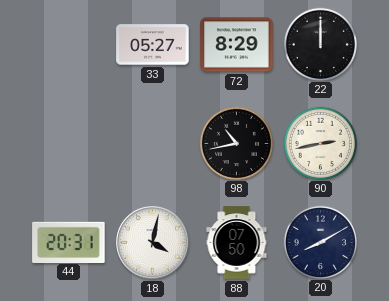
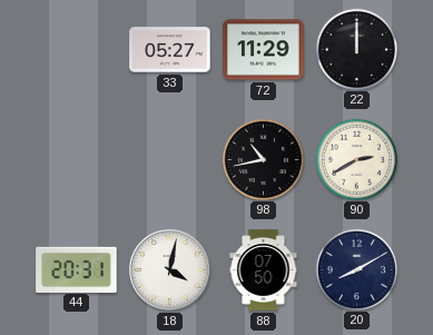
72: 8:29 -> 11:29 (264, 50)
90: 2:43 -> 2:40 (356, 159)
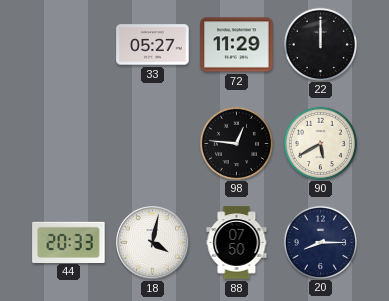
98: 10:43 -> 12:46 (236, 143)
90: 2:40 -> 5:40 (320, 143)
44: 20:31 -> 20:33 (69, 242)
20: 8:10 -> 8:15 (320, 242)
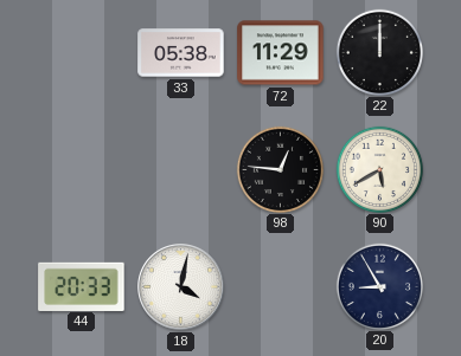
33: 05:27 -> 05:38 (181, 53)
88: 07:50 -> none (237, 243)
20: 8:15 -> 8:55 (379, 286)
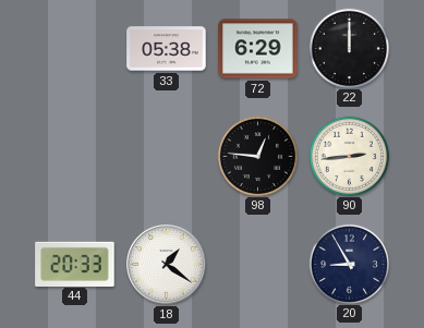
72: 11:29 -> 6:29 (258, 49)
90: 5:40 -> 2:44 (349, 156)
18: 4:02 -> 1:21 (167, 265)
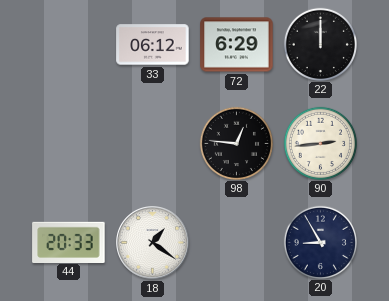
33: 05:38 -> 06:12 (153, 45)
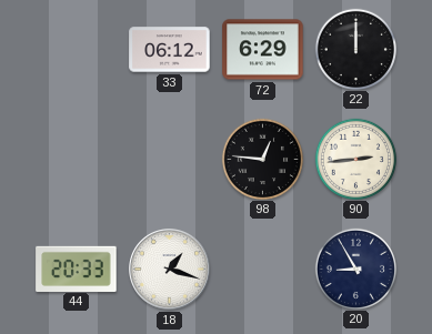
18: 1:21 -> 1:18 (170, 270)
